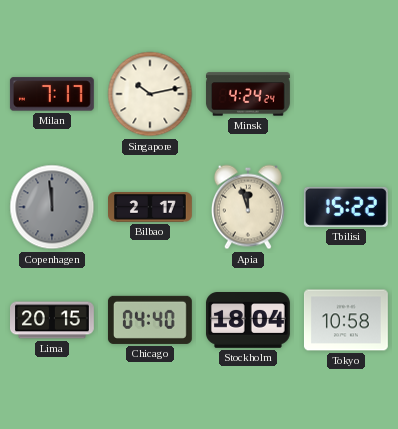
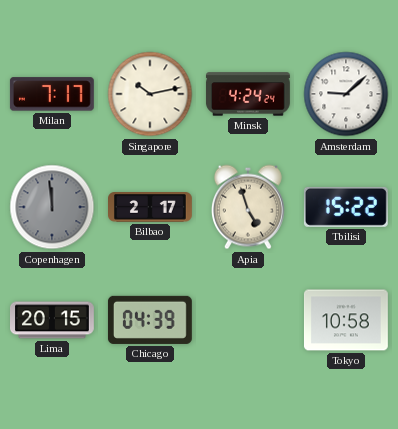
Amsterdam: none -> 9:08 (346, 94)
Apia: 11:57 -> 4:57 (248, 207)
Chicago: 04:40 -> 04:39 (150, 320)
Stockholm: 18:04 -> none (248, 321)
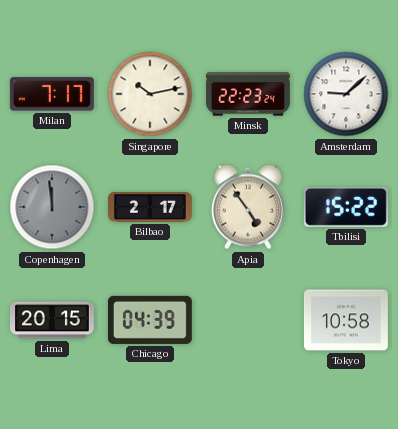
Minsk: 4:24 -> 22:23 (248, 94)
Apia: 4:57 -> 4:54 (248, 207)
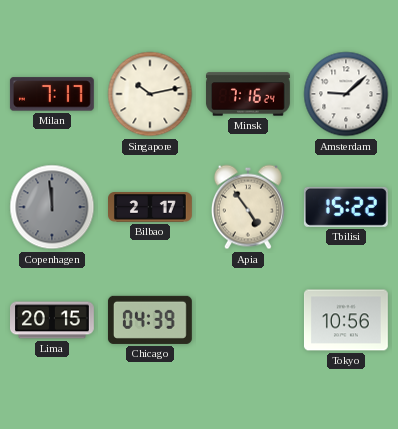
Minsk: 22:23 -> 7:16 (248, 94)
Tokyo: 10:58 -> 10:56 (346, 320)
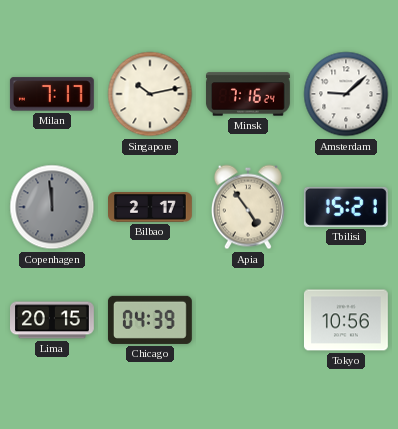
Tbilisi: 15:22 -> 15:21 (346, 207)
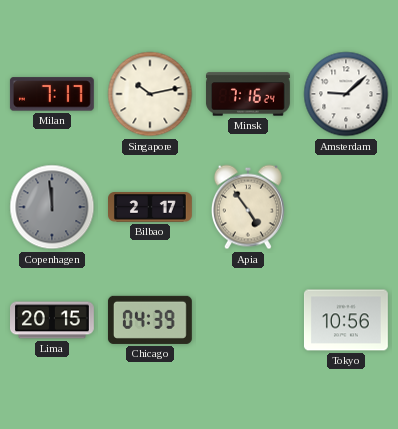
Tbilisi: 15:21 -> none (346, 207)
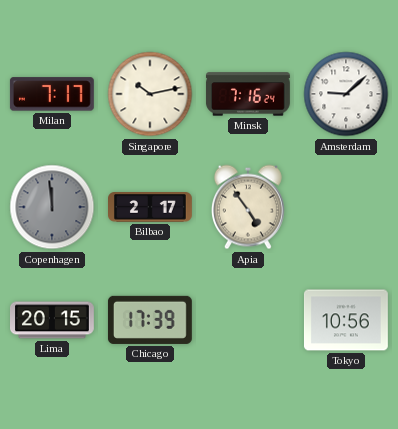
Chicago: 04:39 -> 17:39 (150, 320)
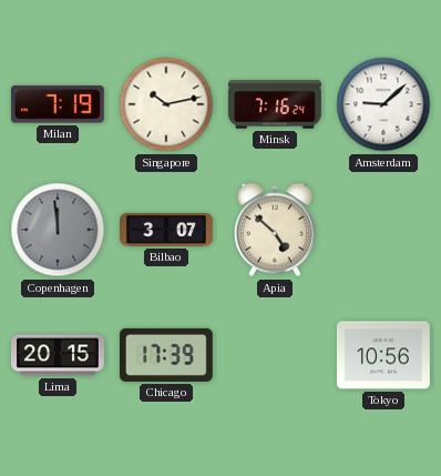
Milan: 7:17 -> 7:19 (58, 104)
Bilbao: 2:17 -> 3:07 (167, 231)
Apia: 4:54 -> 4:52 (275, 230)
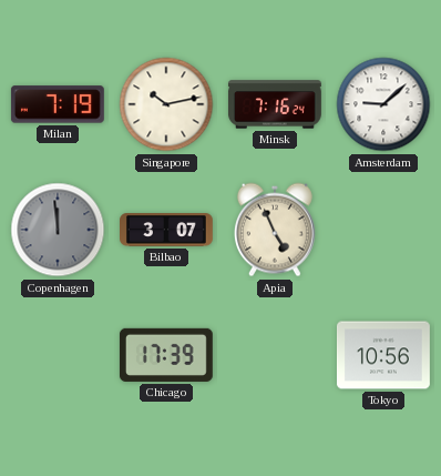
Apia: 4:52 -> 4:56 (275, 230)
Lima: 20:15 -> none (59, 355)
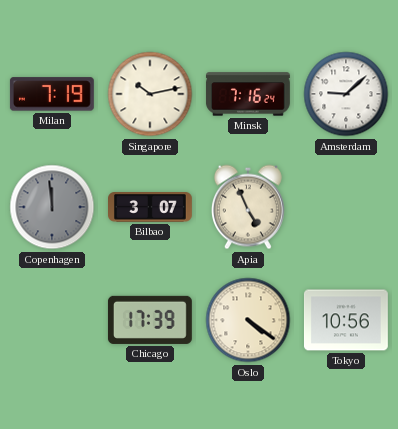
Oslo: none -> 4:21 (248, 320)
